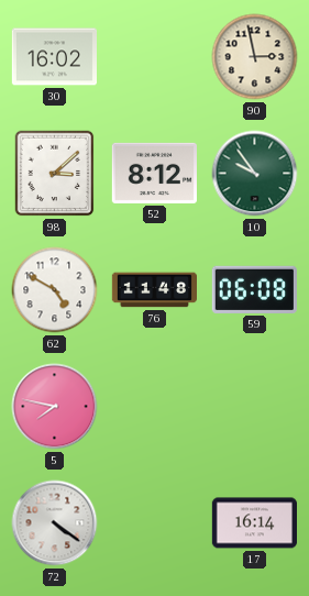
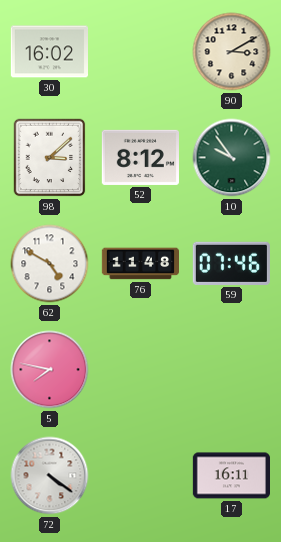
90: 2:58 -> 3:10 (232, 52)
59: 06:08 -> 07:46 (231, 263)
17: 16:14 -> 16:11 (231, 476)
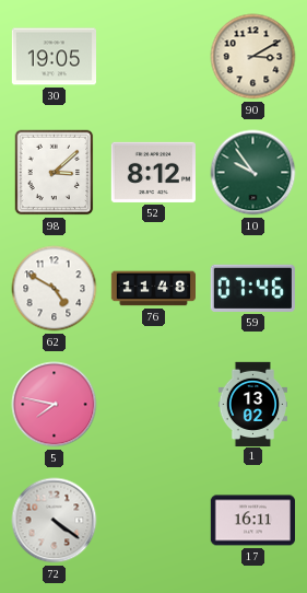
30: 16:02 -> 19:05 (54, 57)
1: none -> 13:02 (253, 404)
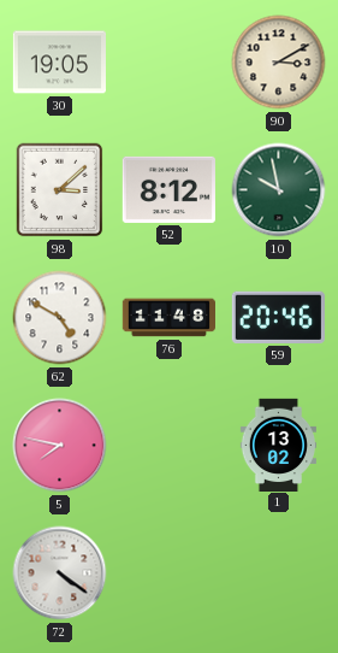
10: 9:54 -> 9:58 (279, 190)
59: 07:46 -> 20:46 (278, 317)
17: 16:11 -> none (252, 521)
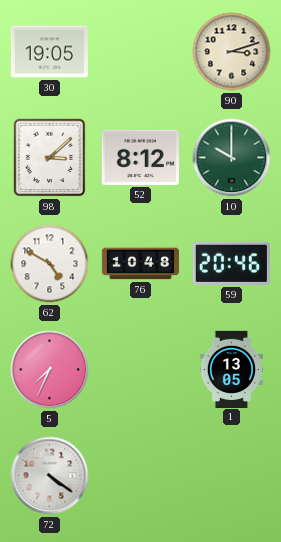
90: 3:10 -> 3:12 (232, 52)
10: 9:58 -> 10:00 (232, 158)
76: 11:48 -> 10:48 (140, 264)
5: 7:47 -> 7:34 (50, 370)
1: 13:02 -> 13:05 (232, 369)
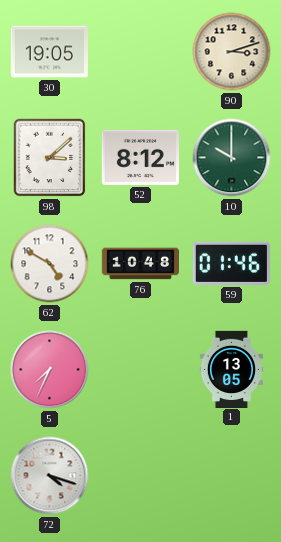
59: 20:46 -> 01:46 (231, 263)
72: 4:21 -> 4:18 (50, 476)
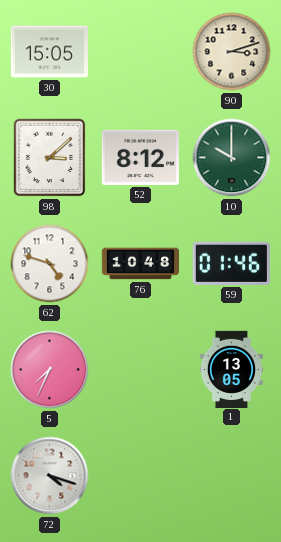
30: 19:05 -> 15:05 (49, 52)
62: 4:50 -> 4:48 (50, 264)
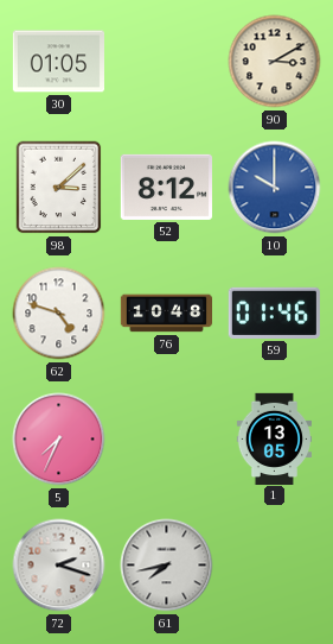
30: 15:05 -> 01:05 (58, 62)
90: 3:12 -> 3:10 (275, 62)
10 dial: green -> blue (275, 188)
72: 4:18 -> 2:18 (59, 566)
61: none -> 7:43 (167, 566)
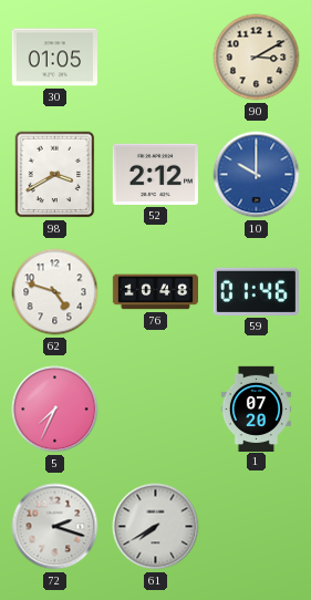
98: 3:08 -> 3:40 (55, 175)
52: 8:12 -> 2:12 (155, 174)
1: 13:05 -> 07:20 (257, 408)
61: 7:43 -> 7:40 (156, 527)
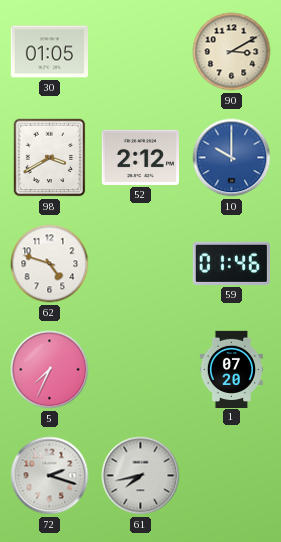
76: 10:48 -> none (155, 292)
61: 7:40 -> 7:43 (141, 476)
